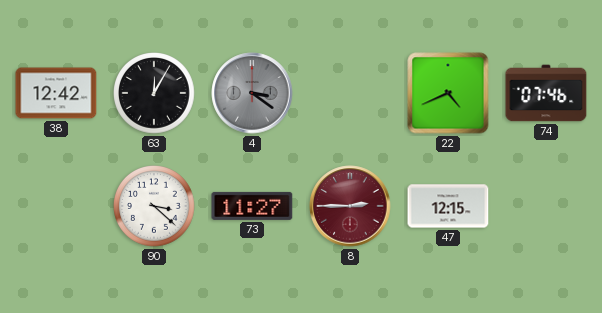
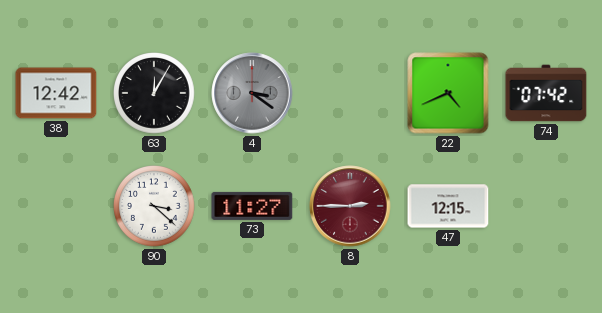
74: 07:46 -> 07:42 (546, 93)
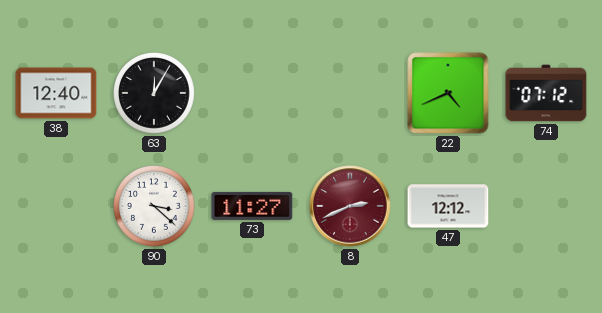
38: 12:42 -> 12:40 (56, 93)
4: 3:21 -> none (252, 93)
74: 07:42 -> 07:12 (546, 93)
8: 2:45 -> 2:41 (350, 206)
47: 12:15 -> 12:12 (448, 206)
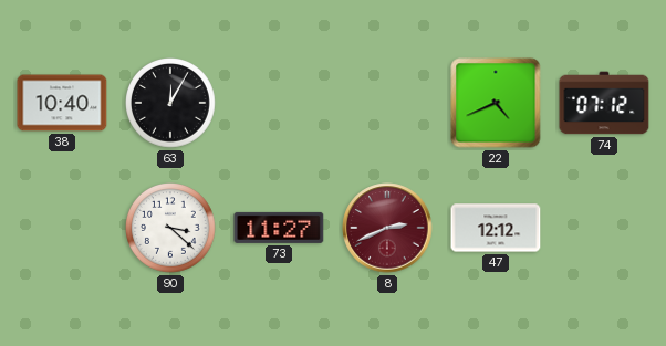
38: 12:40 -> 10:40 (62, 103)
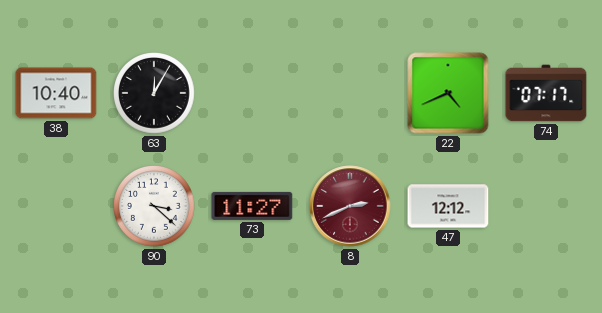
74: 07:12 -> 07:17 (546, 93)
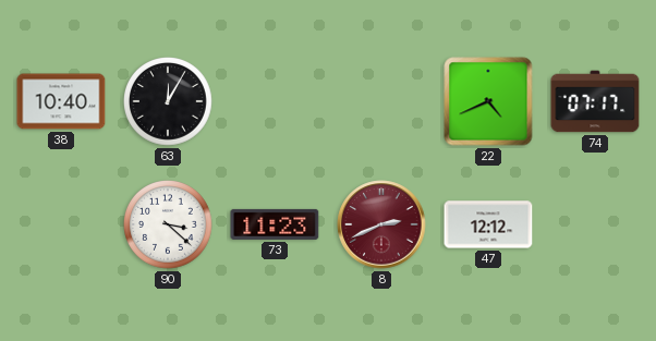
73: 11:27 -> 11:23 (275, 224)
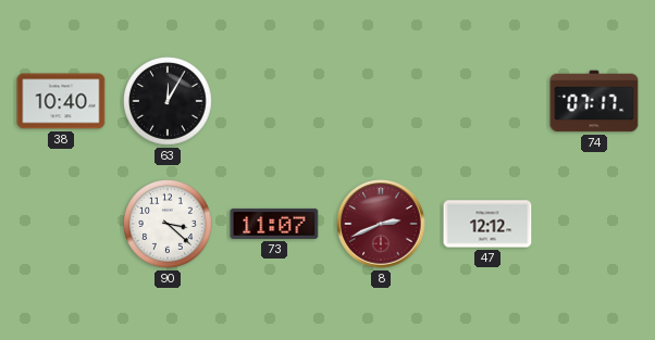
22: 4:41 -> none (488, 101)
73: 11:23 -> 11:07 (274, 224)
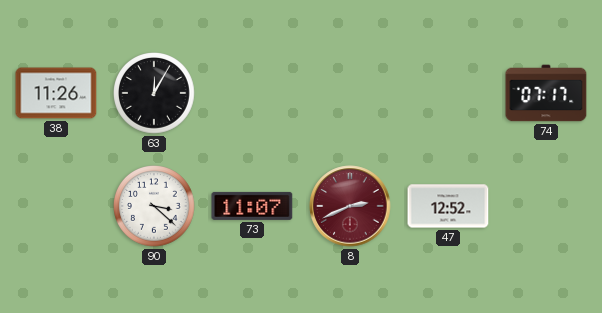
38: 10:40 -> 11:26 (56, 93)
47: 12:12 -> 12:52 (448, 206)
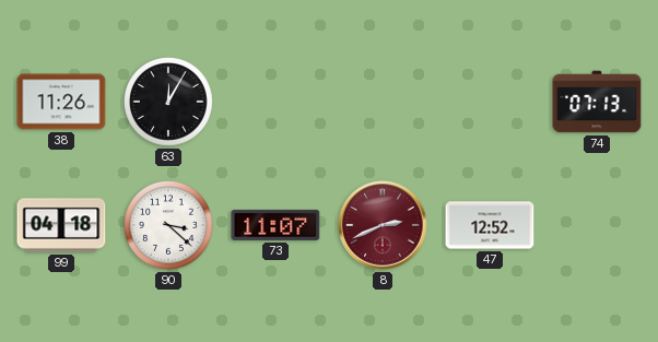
74: 07:17 -> 07:13 (597, 102)
99: none -> 04:18 (61, 225)
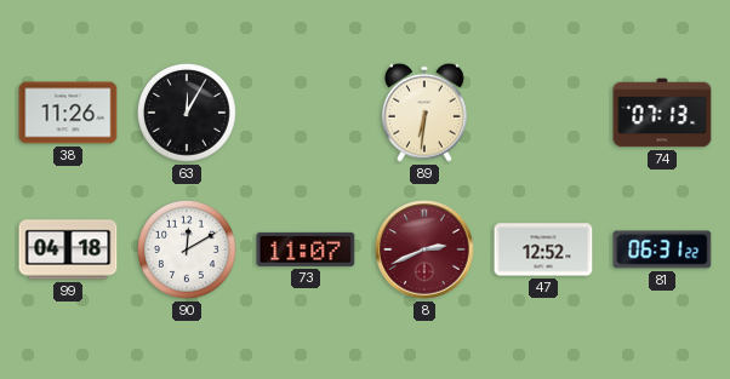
89: none -> 6:31 (424, 113)
90: 3:22 -> 12:10 (188, 251)
81: none -> 06:31 (662, 249)
